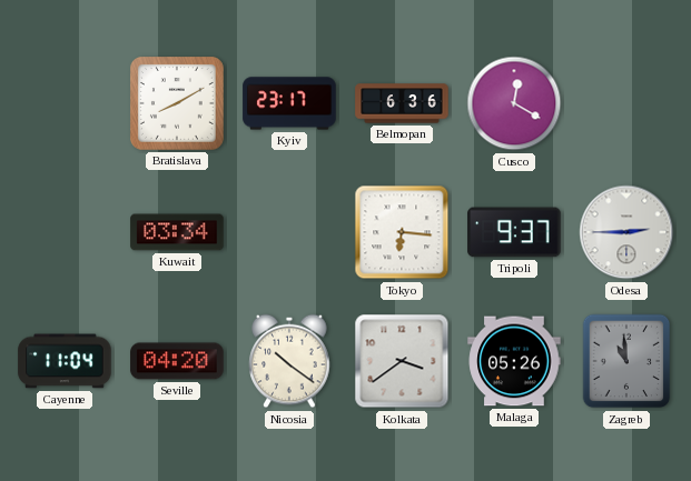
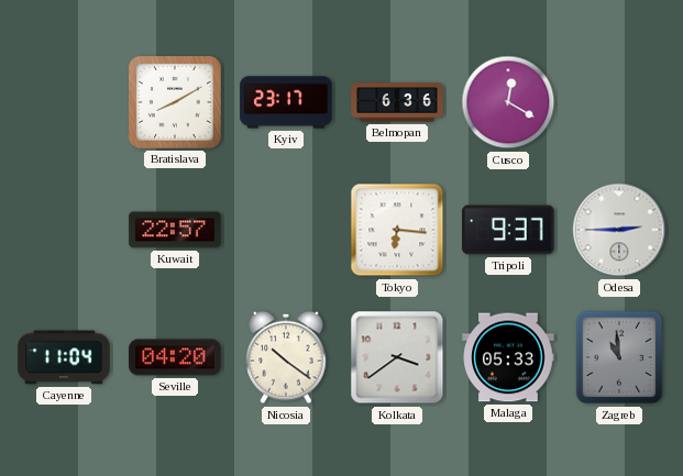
Kuwait: 03:34 -> 22:57 (175, 230)
Malaga: 05:26 -> 05:33 (508, 357)
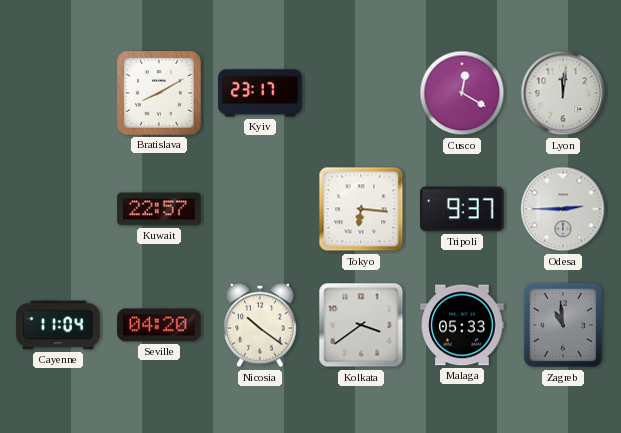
Belmopan: 6:36 -> none (397, 102)
Lyon: none -> 12:01 (563, 93)
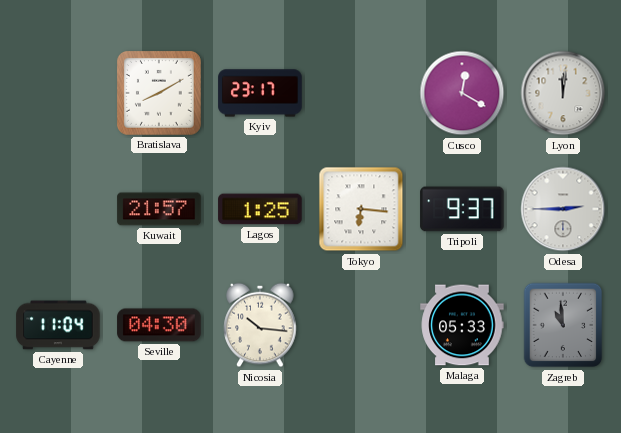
Kuwait: 22:57 -> 21:57 (159, 209)
Lagos: none -> 1:25 (260, 209)
Seville: 04:20 -> 04:30 (159, 325)
Nicosia: 10:21 -> 10:16 (260, 325)
Kolkata: 3:39 -> none (361, 325)
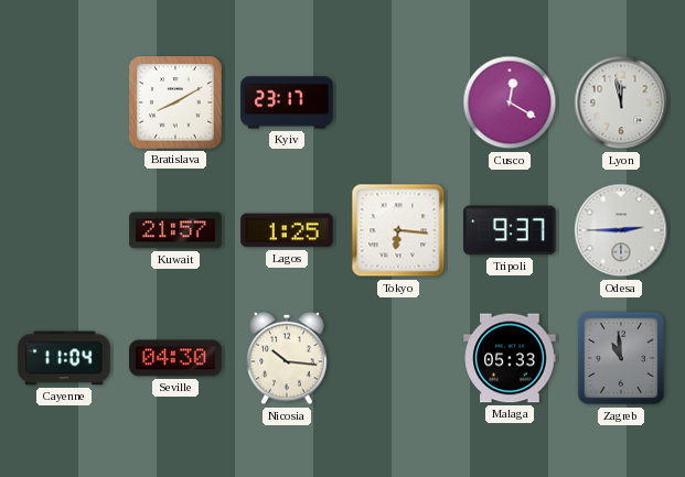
Lyon: 12:01 -> 11:58 (621, 102)
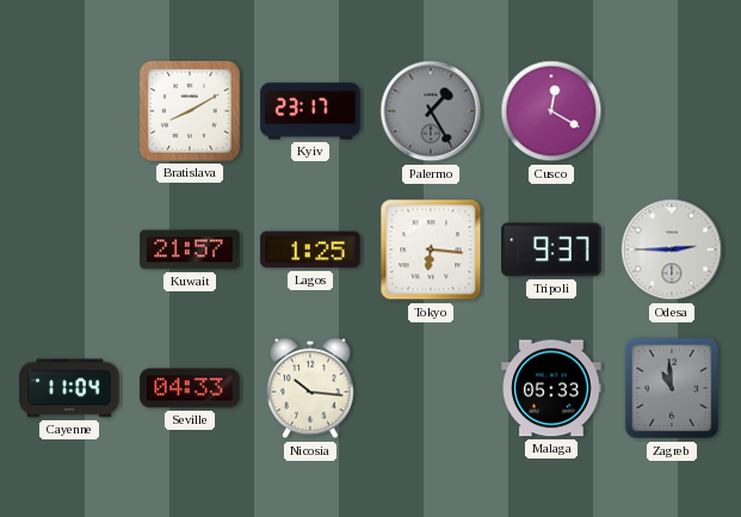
Palermo: none -> 1:25 (431, 111)
Lyon: 11:58 -> none (621, 102)
Seville: 04:30 -> 04:33 (190, 388)
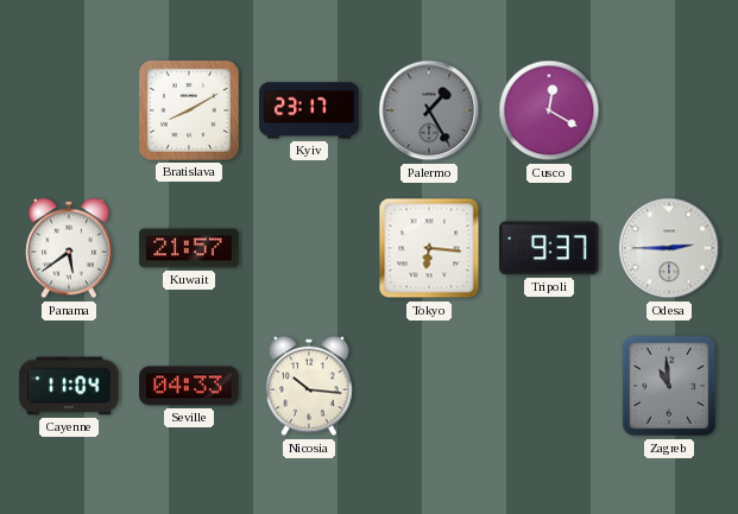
Panama: none -> 5:39 (69, 248)
Lagos: 1:25 -> none (310, 250)
Malaga: 05:33 -> none (551, 388)
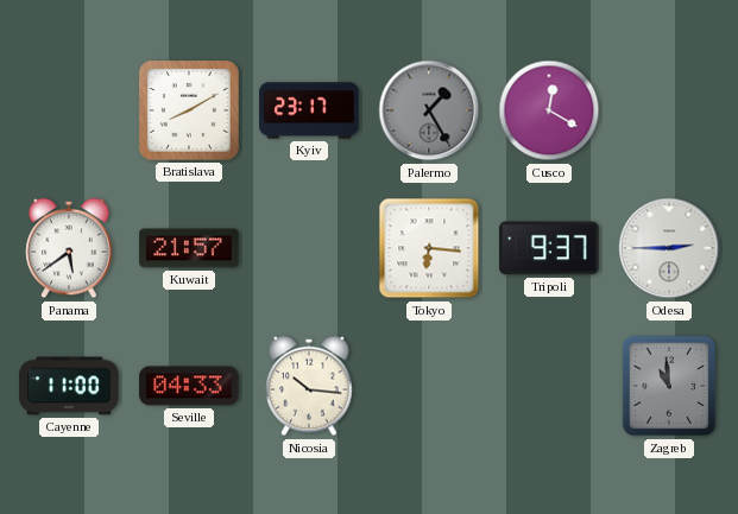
Cayenne: 11:04 -> 11:00 (69, 386)
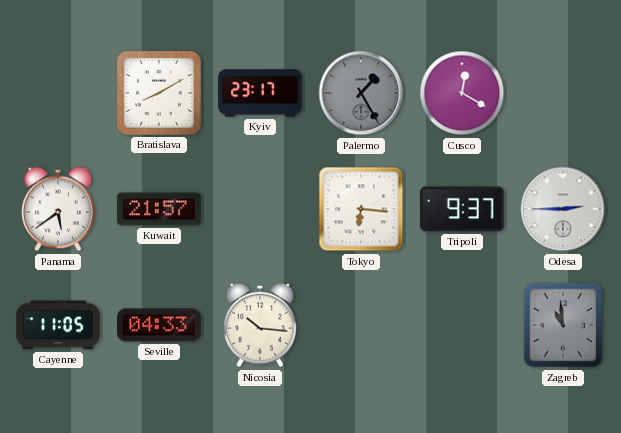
Cayenne: 11:00 -> 11:05 (58, 325)
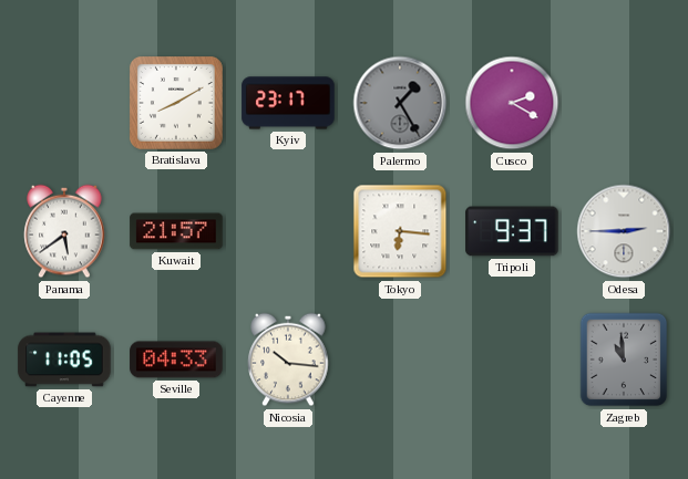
Cusco: 12:20 -> 2:20 (512, 103)
